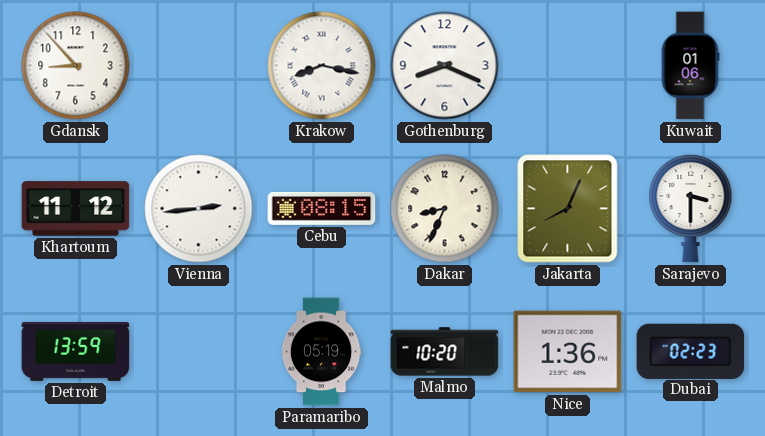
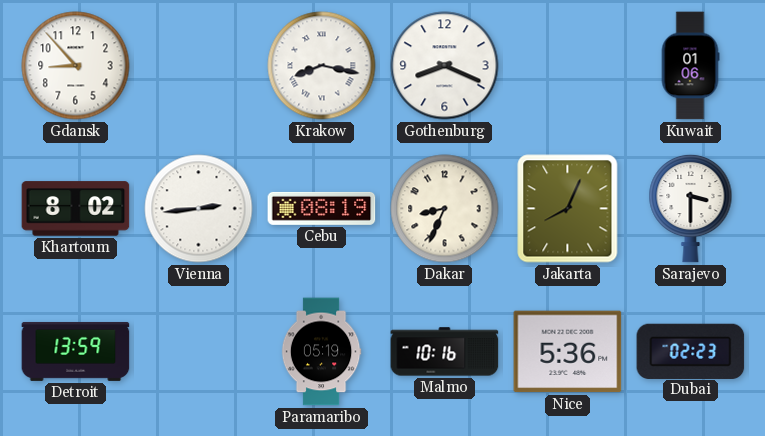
Khartoum: 11:12 -> 8:02 (76, 209)
Cebu: 08:15 -> 08:19 (322, 208)
Malmo: 10:20 -> 10:16 (445, 352)
Nice: 1:36 -> 5:36 (568, 352)
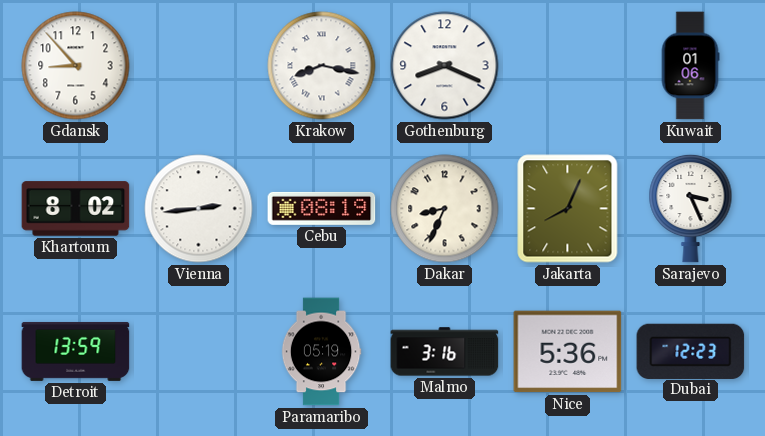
Sarajevo: 3:30 -> 3:26 (691, 208)
Malmo: 10:16 -> 3:16 (445, 352)
Dubai: 02:23 -> 12:23 (691, 351)
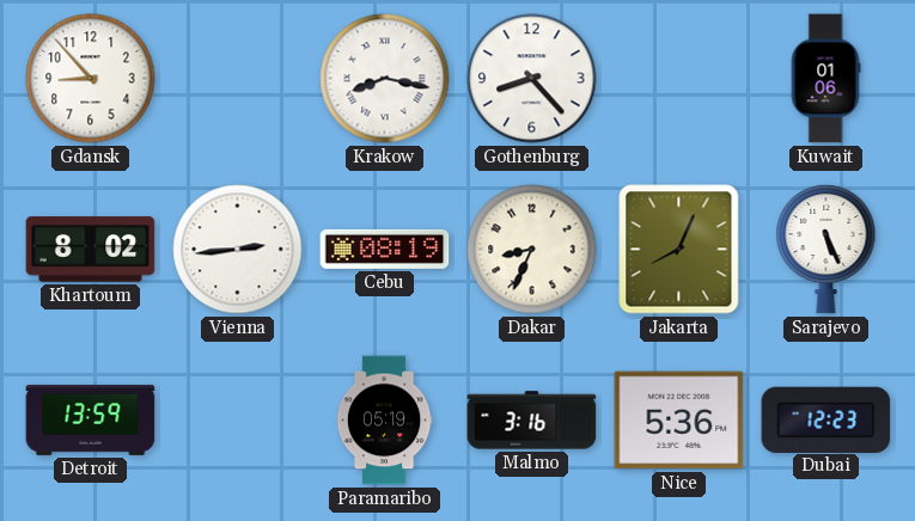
Gothenburg: 8:19 -> 8:23 (532, 79)
Sarajevo: 3:26 -> 5:26 (826, 249)
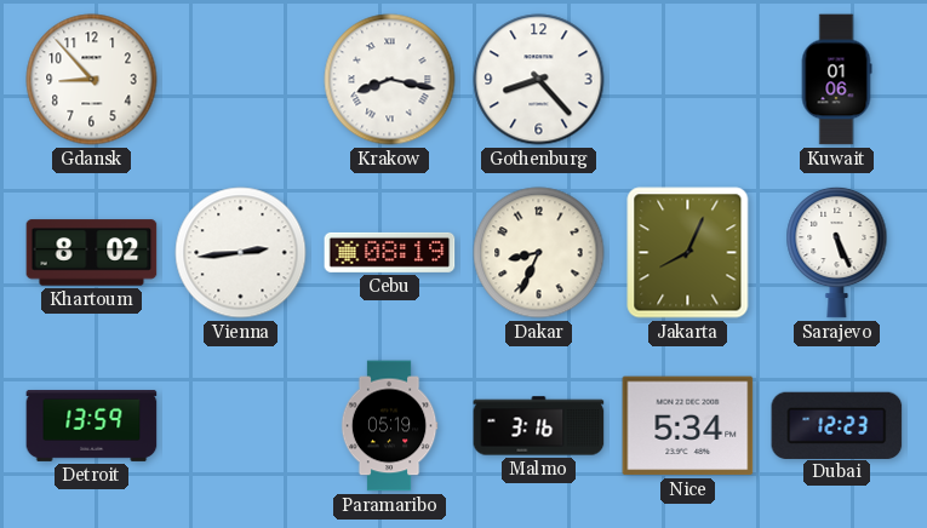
Nice: 5:36 -> 5:34 (688, 426)
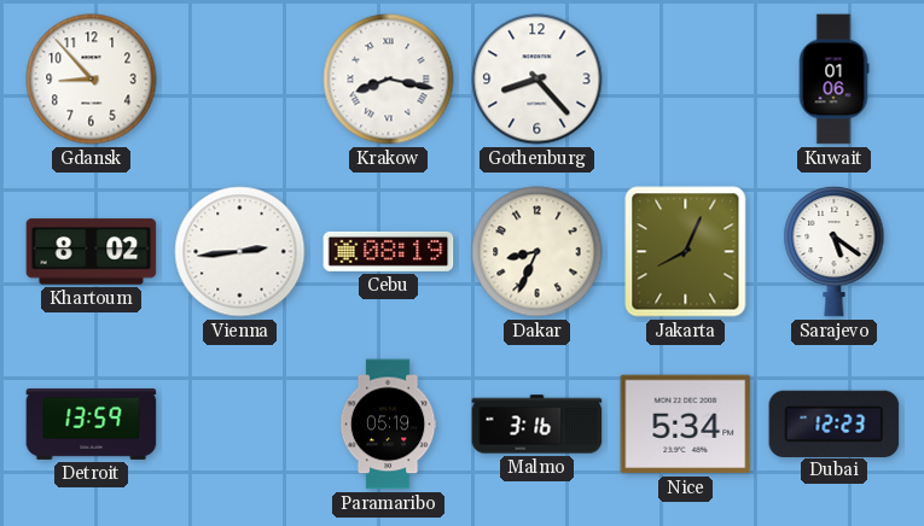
Sarajevo: 5:26 -> 5:21 (835, 251)
